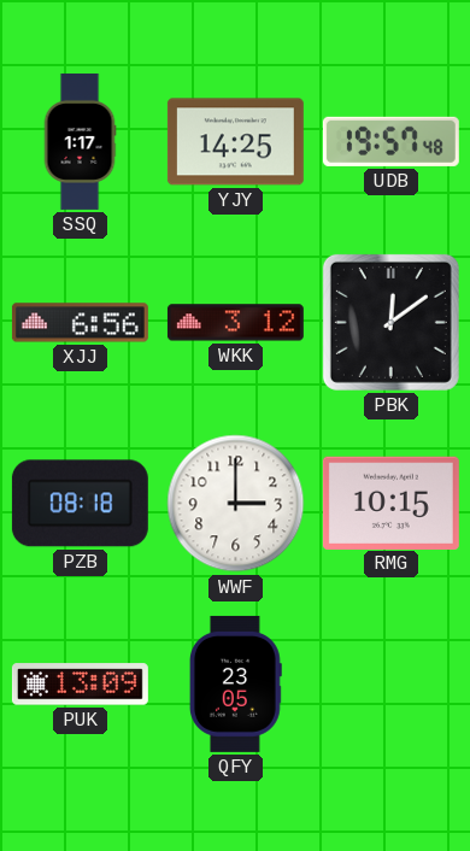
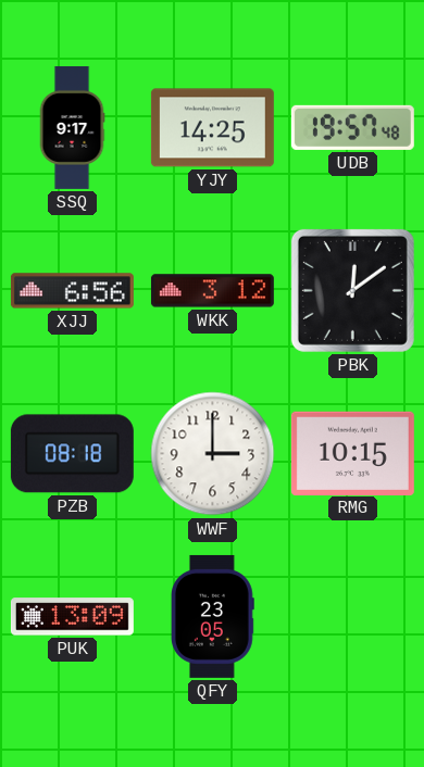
SSQ: 1:17 -> 9:17 (72, 127)
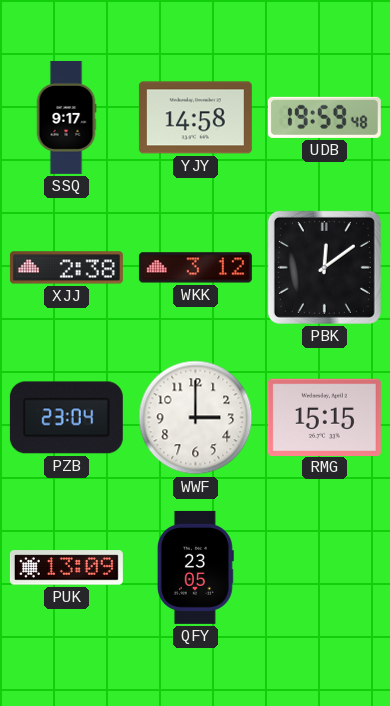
YJY: 14:25 -> 14:58 (195, 118)
UDB: 19:57 -> 19:59 (324, 117)
XJJ: 6:56 -> 2:38 (66, 268)
PZB: 08:18 -> 23:04 (66, 418)
RMG: 10:15 -> 15:15 (324, 417)
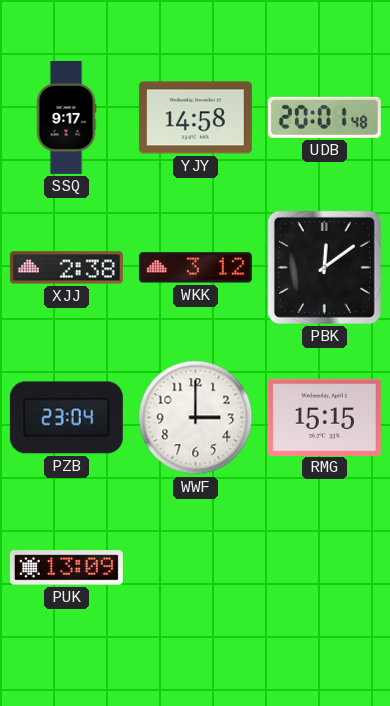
UDB: 19:59 -> 20:01 (324, 117)
QFY: 23:05 -> none (195, 567)
